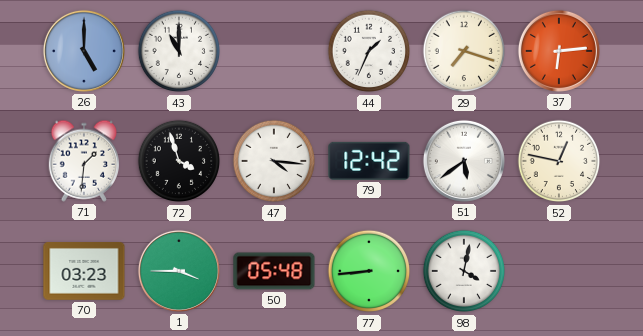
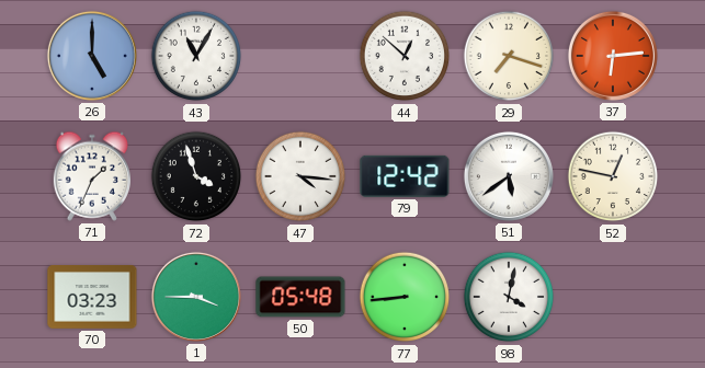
43: 11:00 -> 11:05 (196, 56)
44: 1:34 -> 12:52 (405, 56)
71: 1:31 -> 1:34 (91, 176)
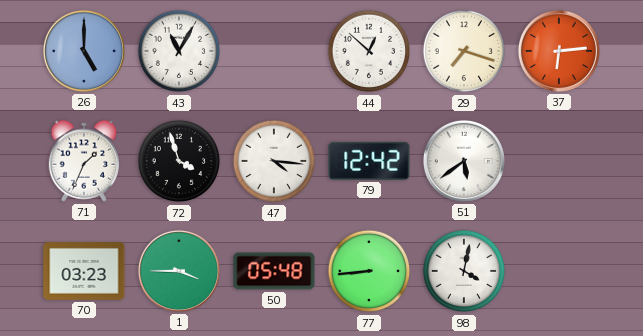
52: 12:47 -> none (613, 176)
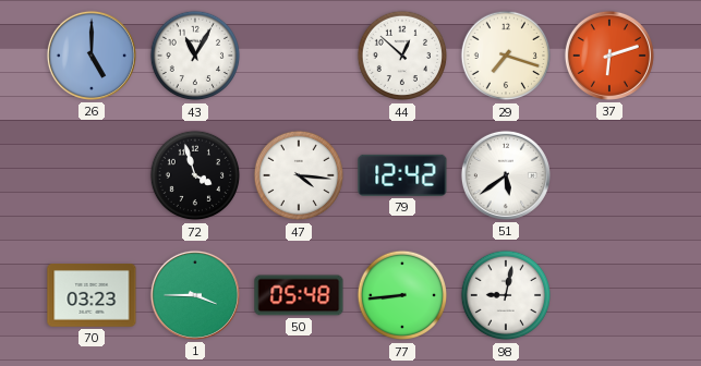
37: 6:14 -> 6:12 (609, 56)
71: 1:34 -> none (83, 161)
98: 4:02 -> 9:02 (506, 295)
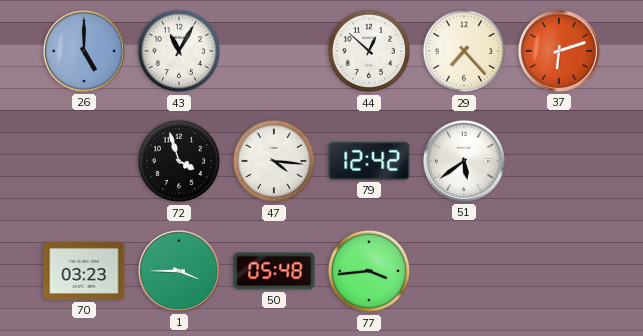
29: 7:18 -> 7:23 (464, 51)
77: 8:44 -> 3:44 (369, 271)
98: 9:02 -> none (506, 295)
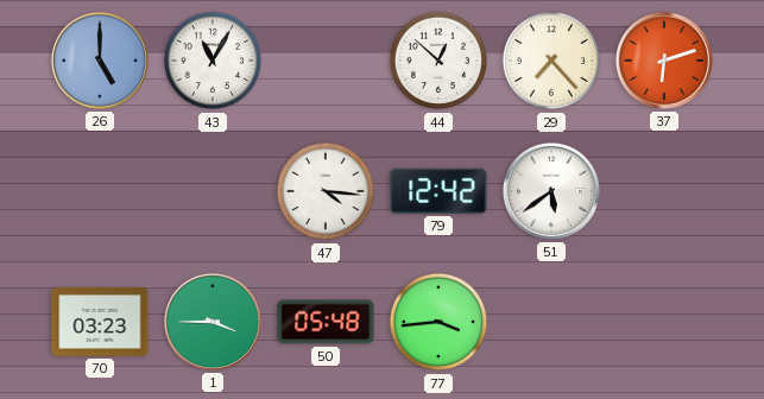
72: 3:57 -> none (179, 161)
